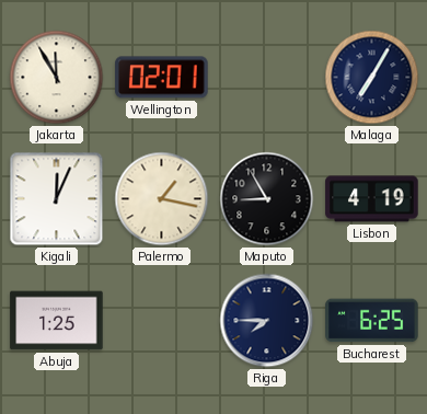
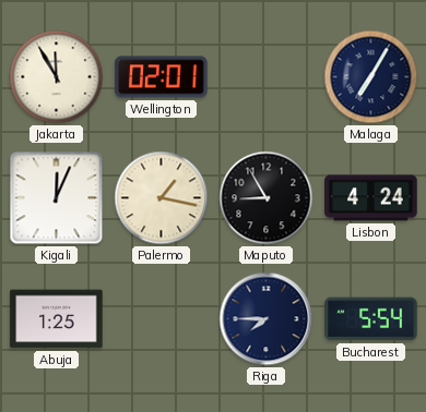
Lisbon: 4:19 -> 4:24 (371, 198)
Bucharest: 6:25 -> 5:54 (371, 319)
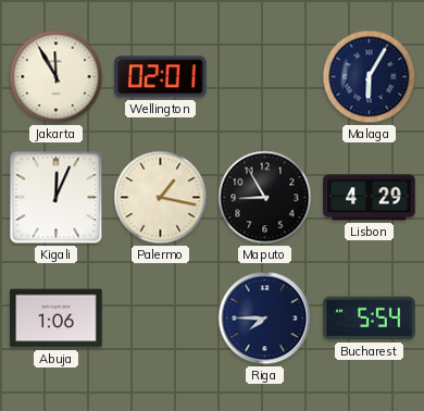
Malaga: 7:05 -> 6:05 (370, 77)
Lisbon: 4:24 -> 4:29 (370, 198)
Abuja: 1:25 -> 1:06 (57, 319)
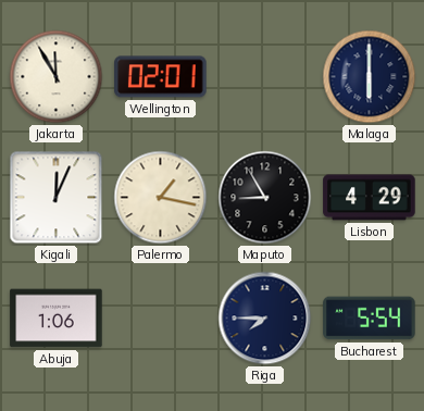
Malaga: 6:05 -> 6:00 (370, 77)
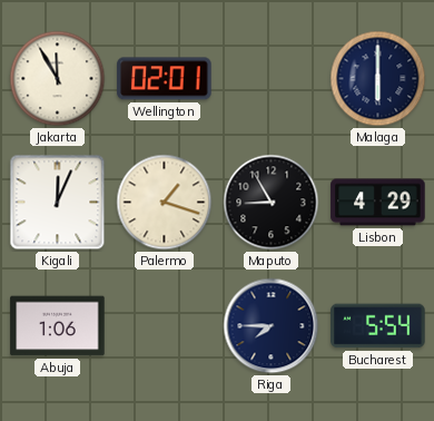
Palermo: 1:17 -> 1:18 (165, 203)
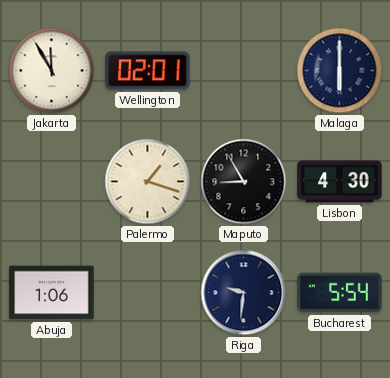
Kigali: 12:04 -> none (58, 203)
Lisbon: 4:29 -> 4:30 (340, 182)
Riga: 7:45 -> 9:31 (244, 293)
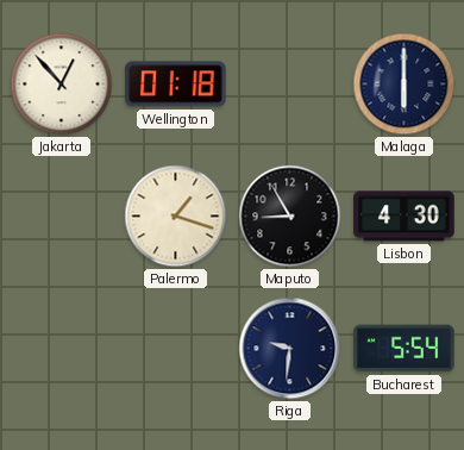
Jakarta: 11:55 -> 12:53 (62, 85)
Wellington: 02:01 -> 01:18 (176, 85)
Abuja: 1:06 -> none (52, 293)
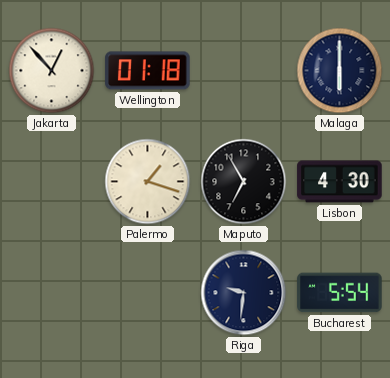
Maputo: 8:55 -> 6:55 (244, 182)
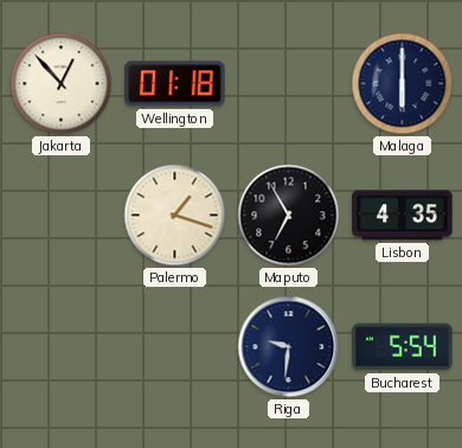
Lisbon: 4:30 -> 4:35 (403, 216)
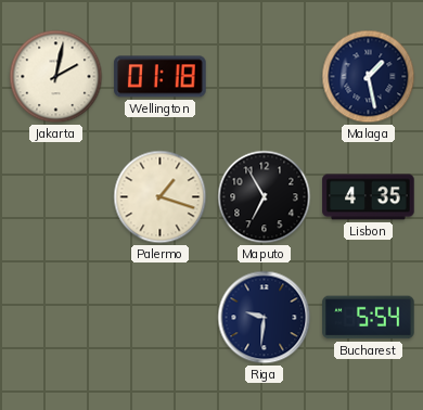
Jakarta: 12:53 -> 2:02 (56, 77)
Malaga: 6:00 -> 1:28 (369, 77)
